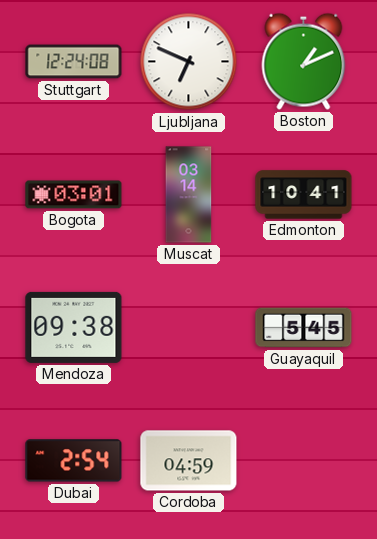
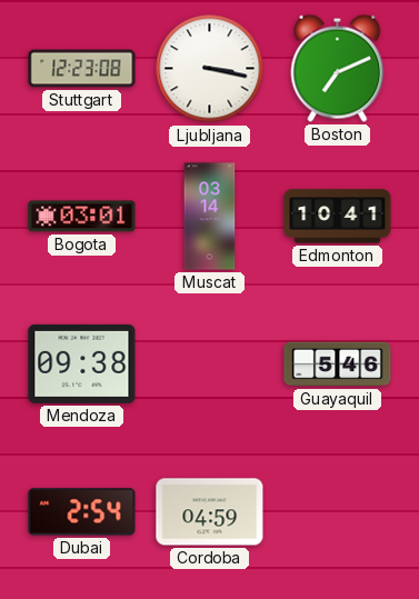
Stuttgart: 12:24 -> 12:23 (82, 69)
Ljubljana: 6:49 -> 3:17 (210, 69)
Boston: 1:11 -> 7:11 (338, 68)
Guayaquil: 5:45 -> 5:46 (338, 365)
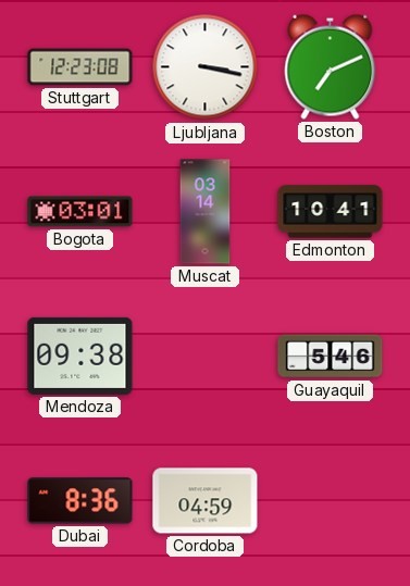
Dubai: 2:54 -> 8:36 (80, 501)
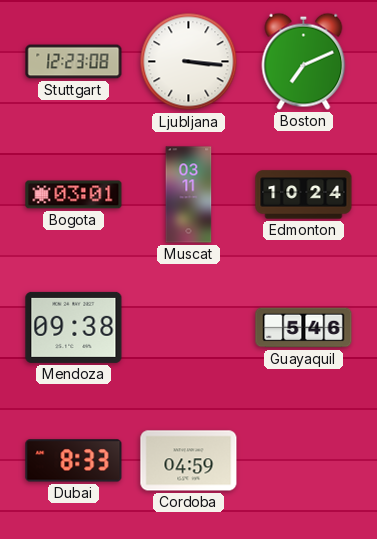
Ljubljana: 3:17 -> 3:16 (189, 62)
Muscat: 03:14 -> 03:11 (189, 195)
Edmonton: 10:41 -> 10:24 (304, 195)
Dubai: 8:36 -> 8:33 (74, 461)
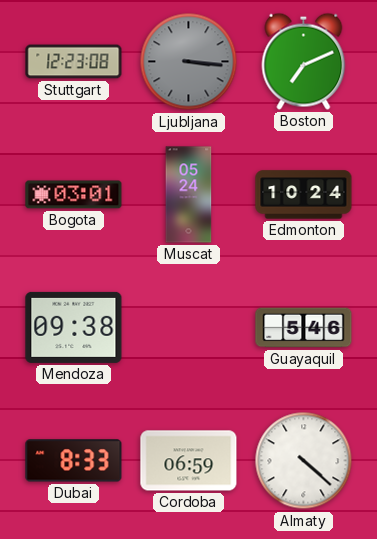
Ljubljana dial: white -> grey (189, 62)
Muscat: 03:11 -> 05:24 (189, 195)
Cordoba: 04:59 -> 06:59 (189, 461)
Almaty: none -> 4:22 (304, 461)
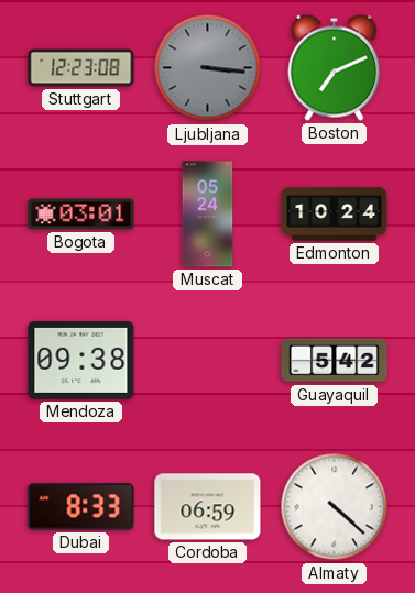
Guayaquil: 5:46 -> 5:42 (335, 361)
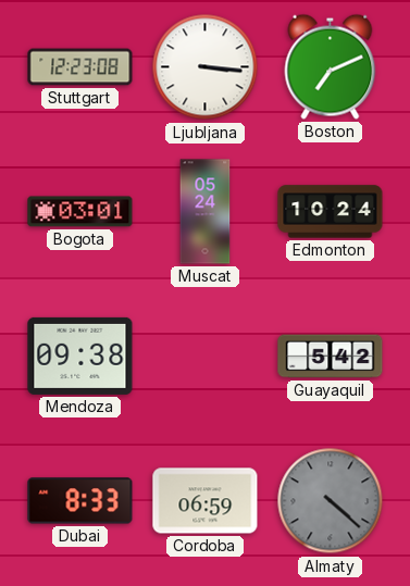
Ljubljana dial: grey -> white (206, 67)
Almaty dial: white -> grey (331, 501)
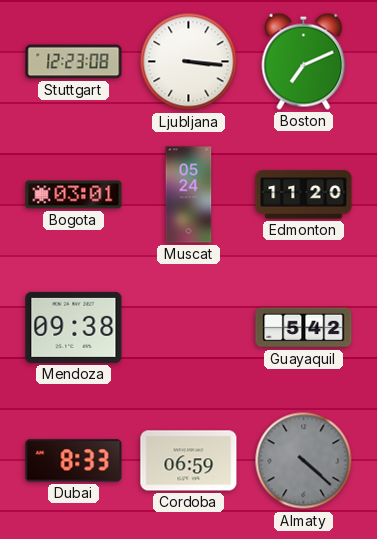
Edmonton: 10:24 -> 11:20 (304, 195)
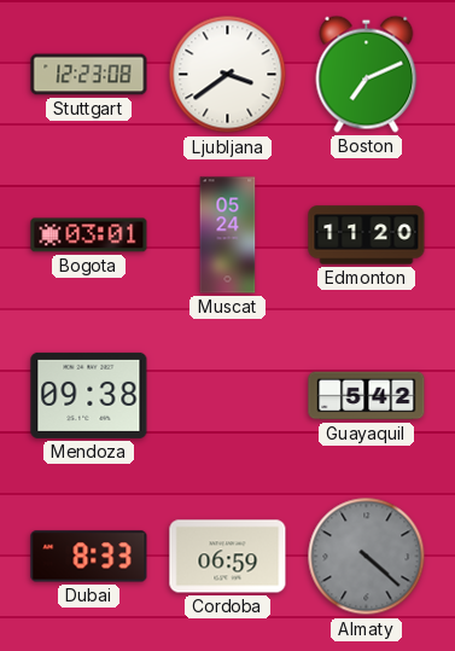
Ljubljana: 3:16 -> 3:39 (228, 75)
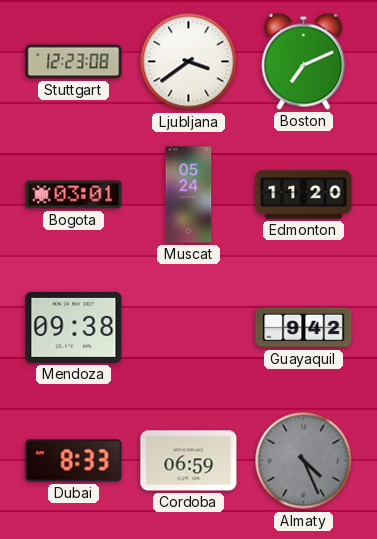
Guayaquil: 5:42 -> 9:42 (304, 328)
Almaty: 4:22 -> 4:26 (304, 461)
